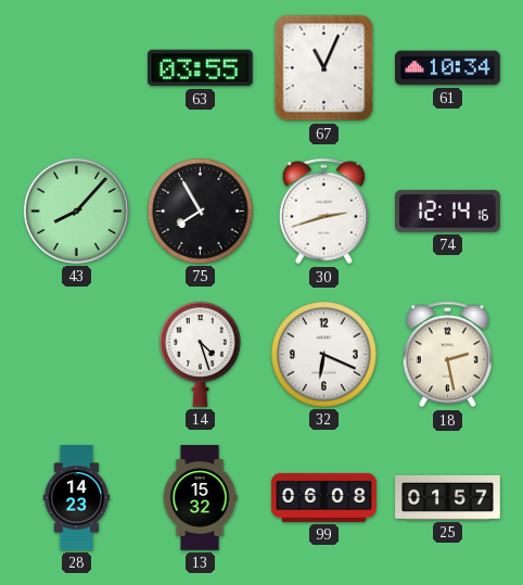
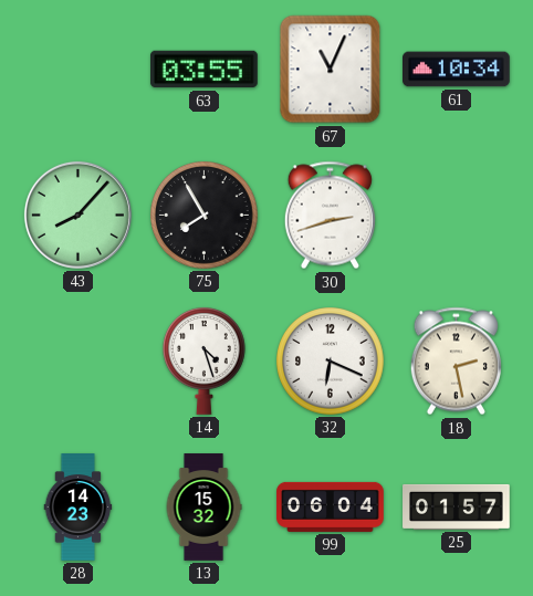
74: 12:14 -> none (448, 212)
99: 06:08 -> 06:04 (331, 506)
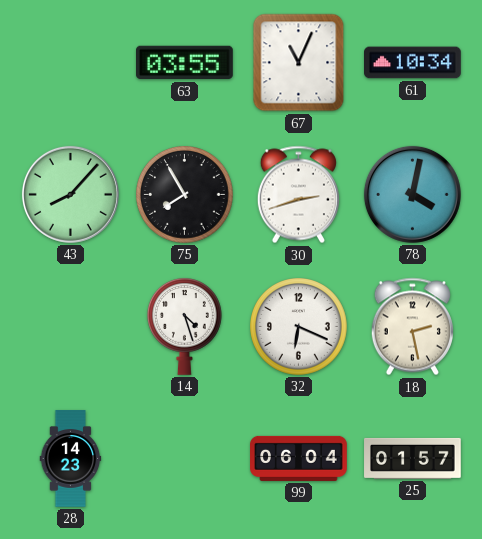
78: none -> 4:02 (412, 194)
13: 15:32 -> none (203, 508)
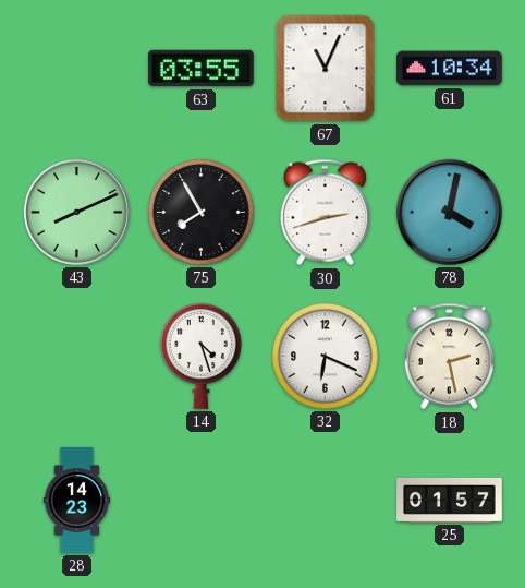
43: 8:07 -> 8:11 (76, 212)
99: 06:04 -> none (299, 458)
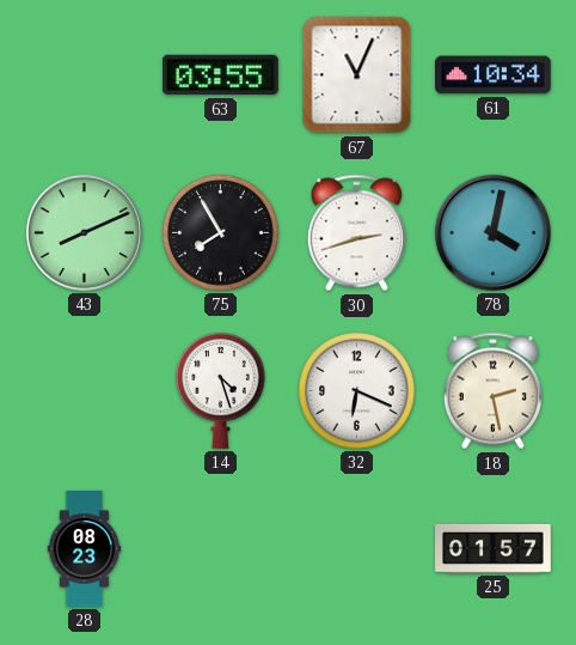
28: 14:23 -> 08:23 (85, 549)
